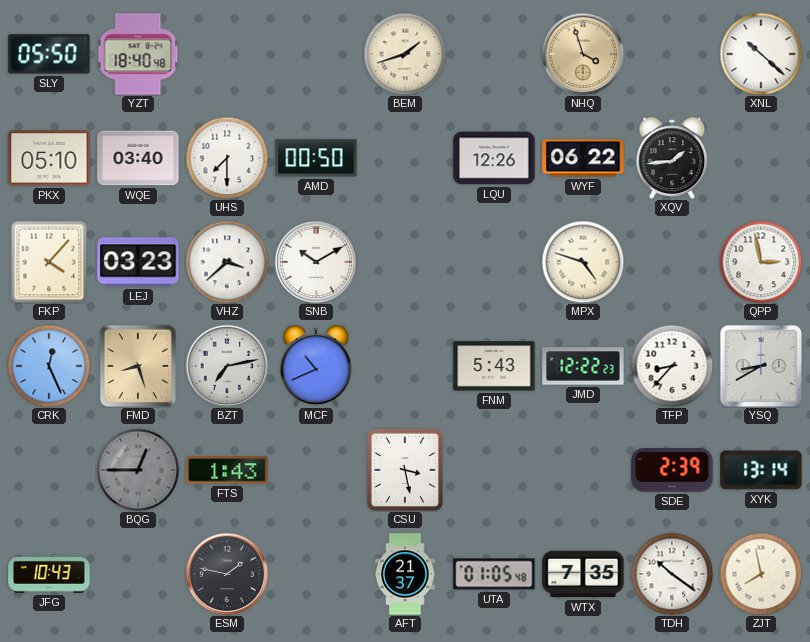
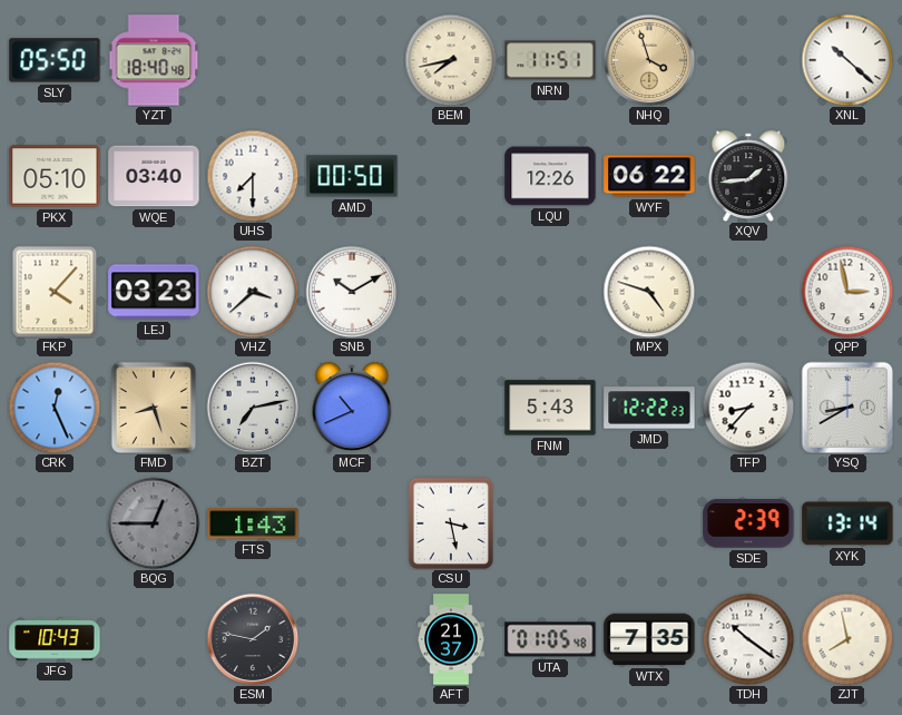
BEM: 1:42 -> 7:43 (451, 60)
NRN: none -> 11:51 (550, 60)
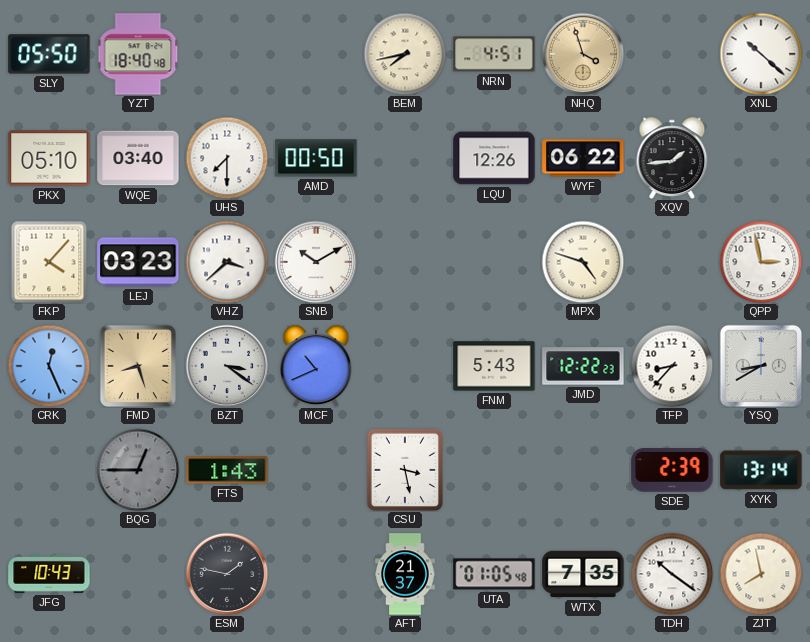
NRN: 11:51 -> 4:51 (494, 54)
BZT: 7:13 -> 3:21 (227, 366)
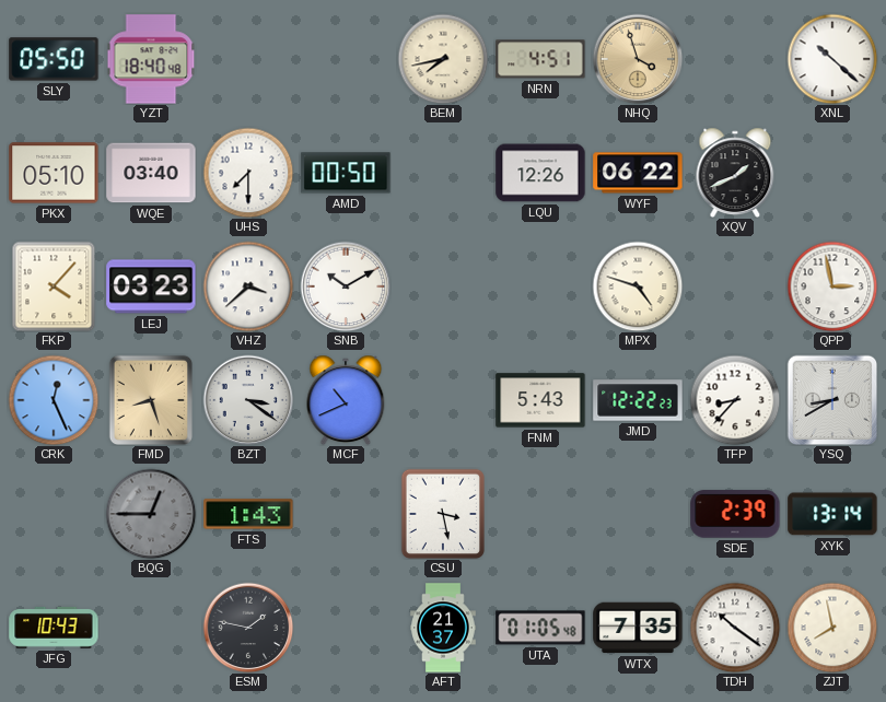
XQV: 1:44 -> 1:41 (735, 173)
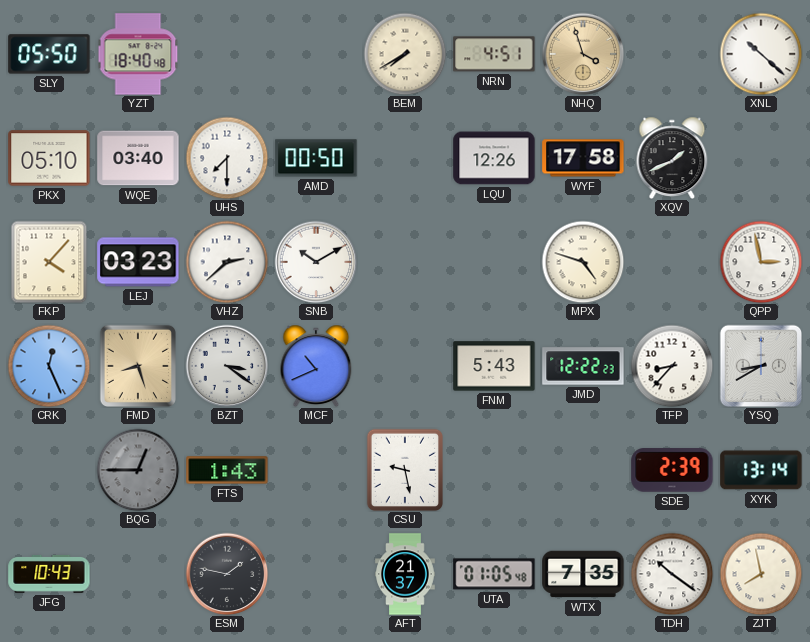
BEM: 7:43 -> 7:40 (405, 54)
WYF: 06:22 -> 17:58 (583, 158)
VHZ: 3:38 -> 2:38 (227, 262)
CSU: 3:28 -> 9:28 (404, 469)
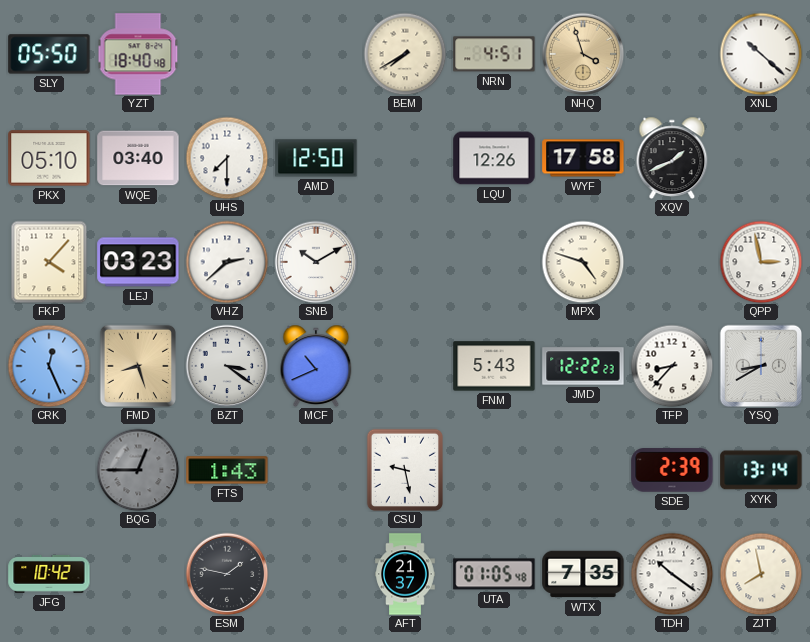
AMD: 00:50 -> 12:50 (316, 158)
JFG: 10:43 -> 10:42 (49, 574)
